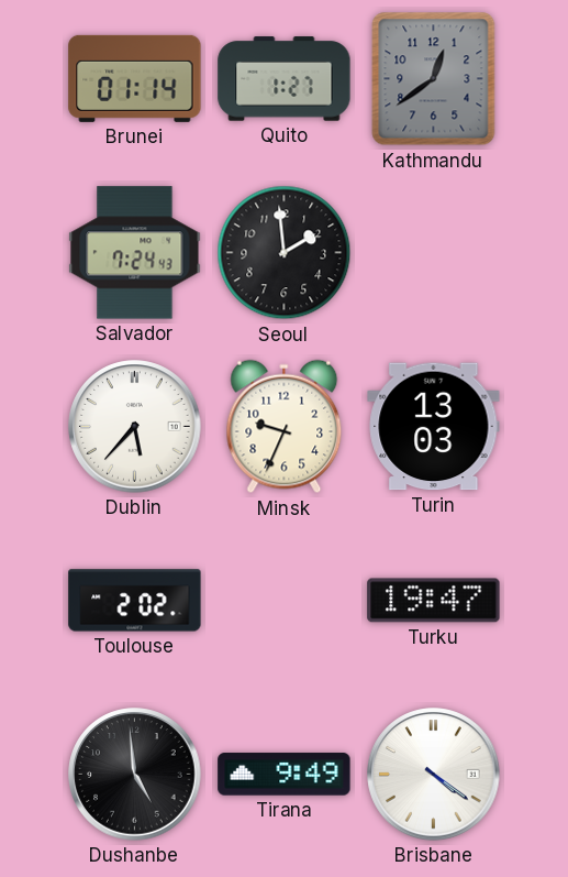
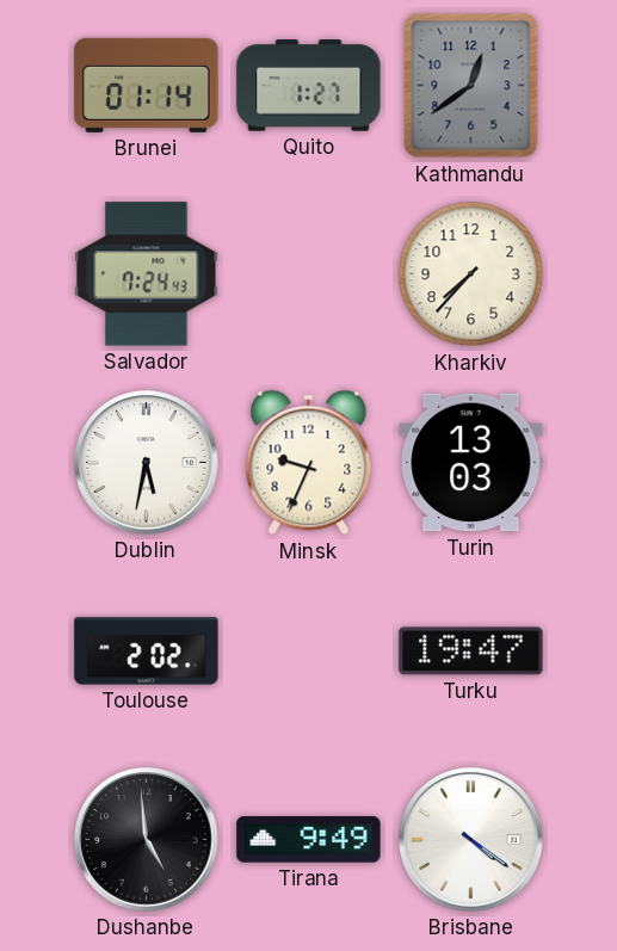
Seoul: 1:59 -> none (285, 253)
Kharkiv: none -> 7:37 (471, 274)
Dublin: 5:37 -> 5:32 (147, 463)
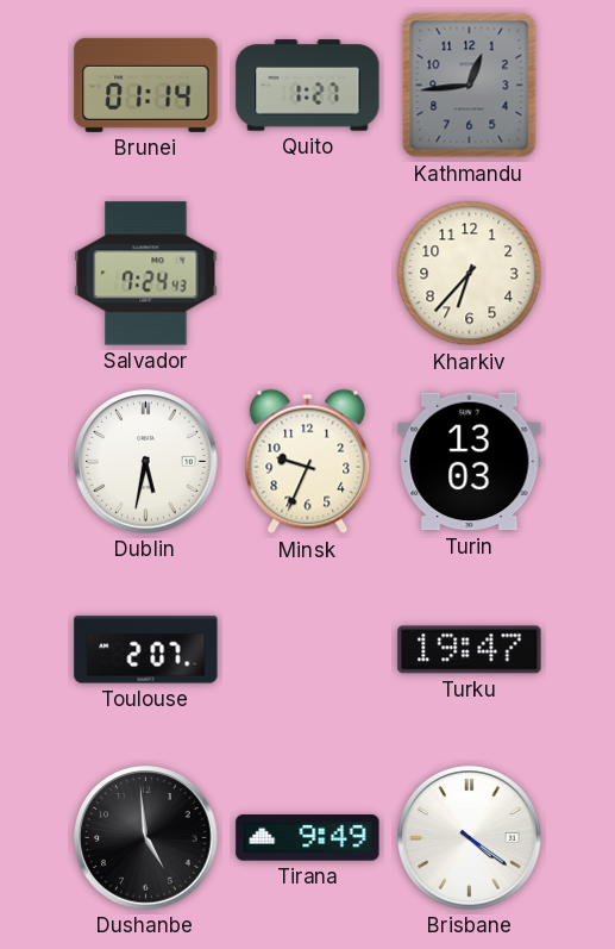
Kathmandu: 12:39 -> 12:44 (470, 86)
Kharkiv: 7:37 -> 6:37 (470, 274)
Toulouse: 2:02 -> 2:07 (146, 650)
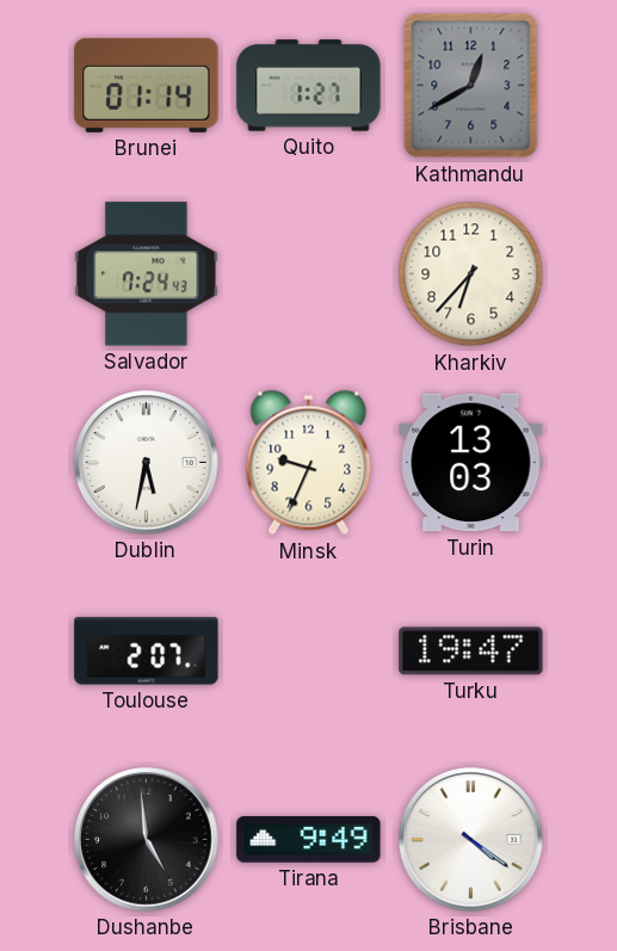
Kathmandu: 12:44 -> 12:40 (471, 86)
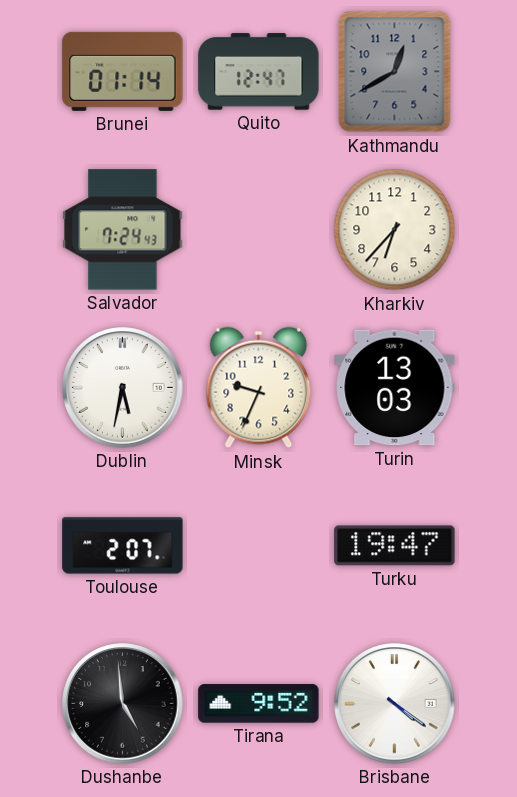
Quito: 1:27 -> 12:47 (259, 72)
Tirana: 9:49 -> 9:52 (259, 704)
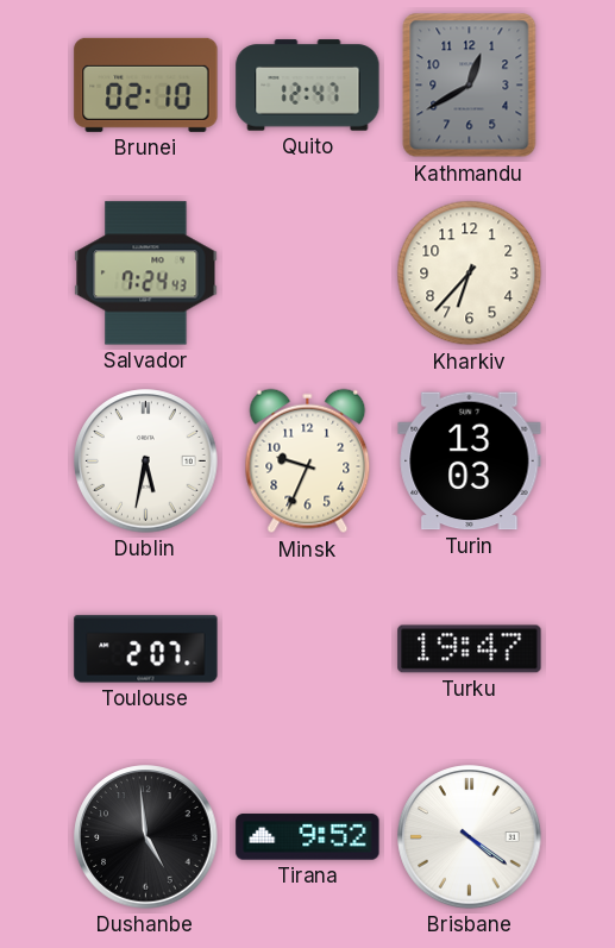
Brunei: 01:14 -> 02:10 (146, 84)
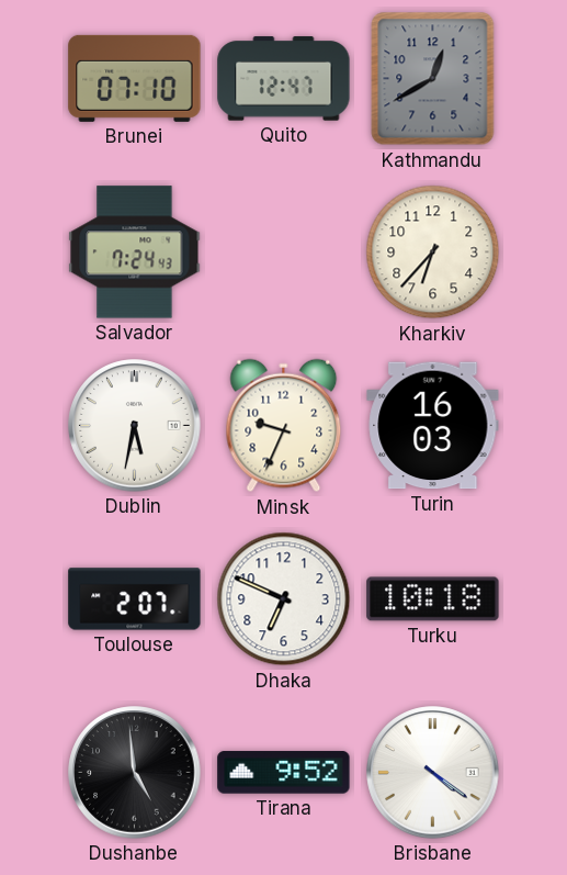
Brunei: 02:10 -> 07:10 (135, 78)
Turin: 13:03 -> 16:03 (433, 426)
Dhaka: none -> 6:49 (284, 599)
Turku: 19:47 -> 10:18 (433, 599)
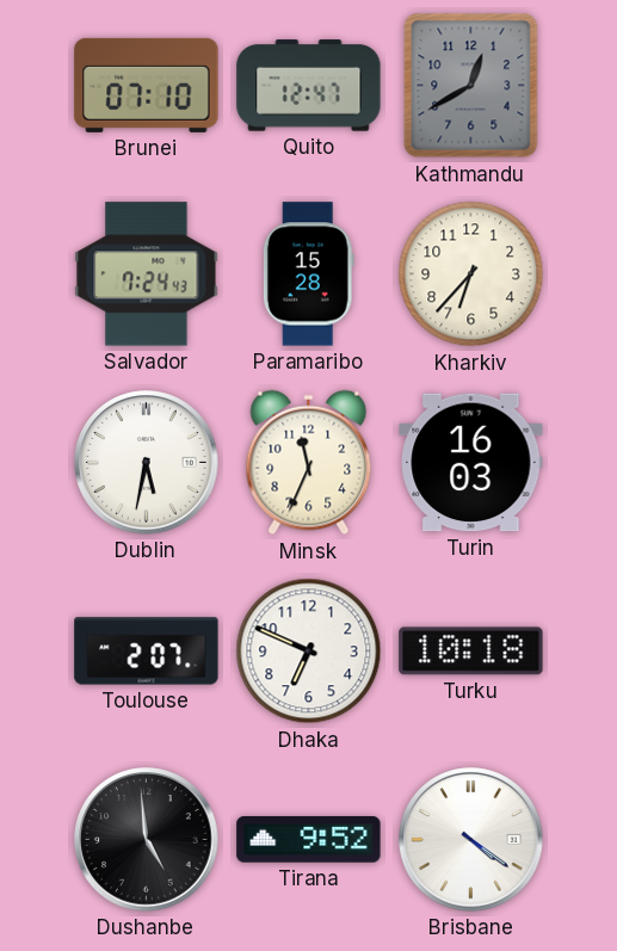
Paramaribo: none -> 15:28 (308, 274)
Minsk: 9:34 -> 11:34 (309, 463)
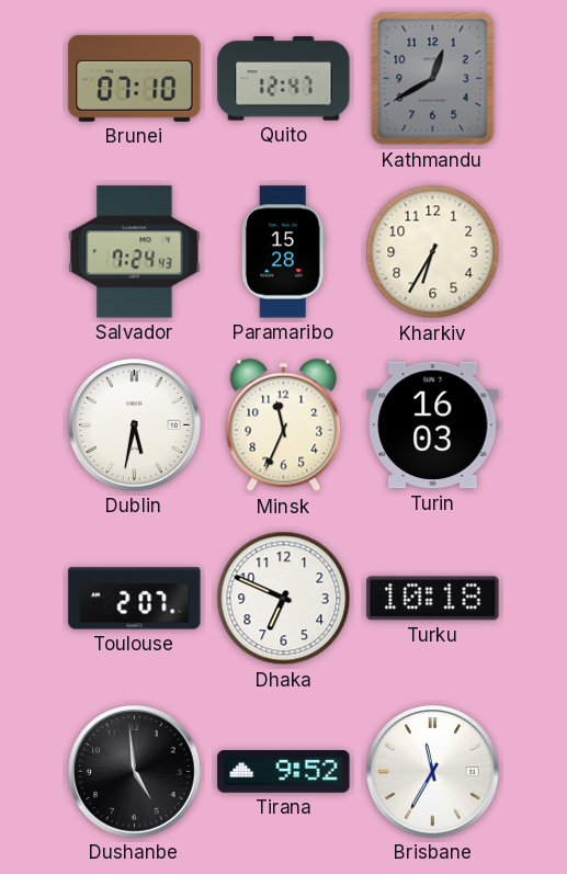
Kharkiv: 6:37 -> 6:35 (433, 252)
Brisbane: 4:21 -> 11:35 (433, 772)
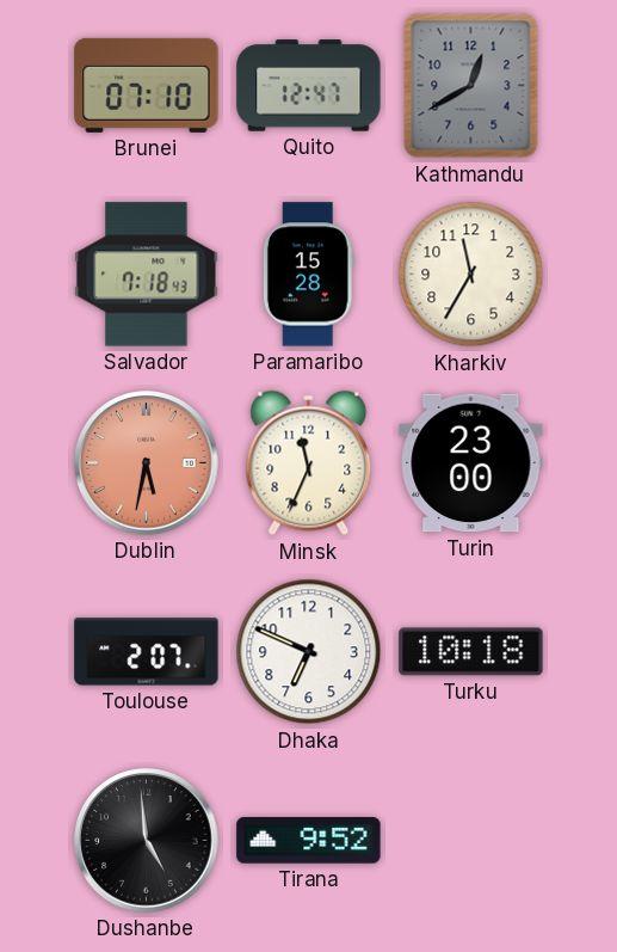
Salvador: 7:24 -> 7:18 (147, 275)
Kharkiv: 6:35 -> 11:35 (471, 275)
Dublin dial: white -> salmon (147, 463)
Turin: 16:03 -> 23:00 (471, 463)
Brisbane: 11:35 -> none (433, 772)
